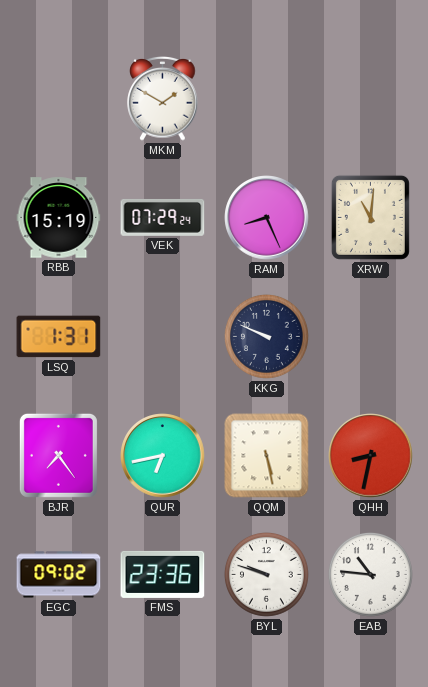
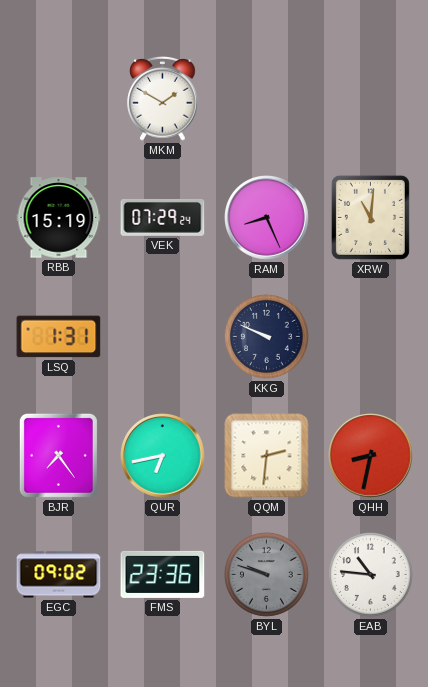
QQM: 5:28 -> 2:31 (267, 456)
BYL dial: white -> grey (266, 574)
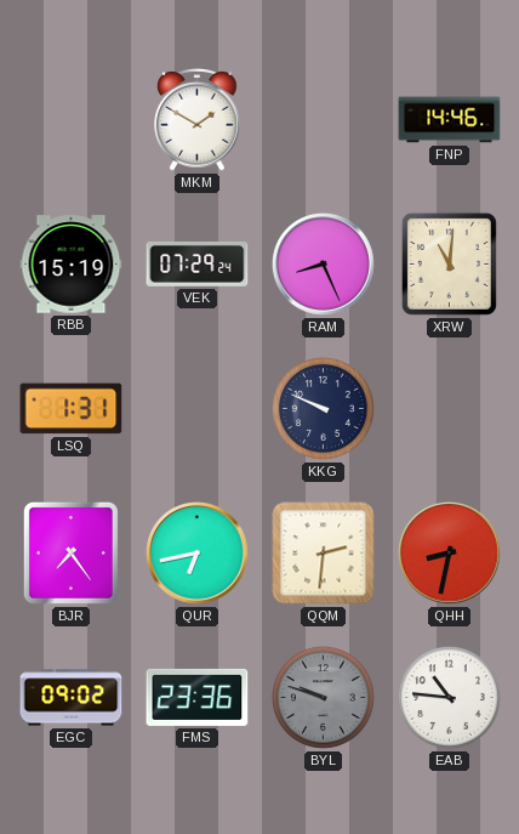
FNP: none -> 14:46 (450, 120)
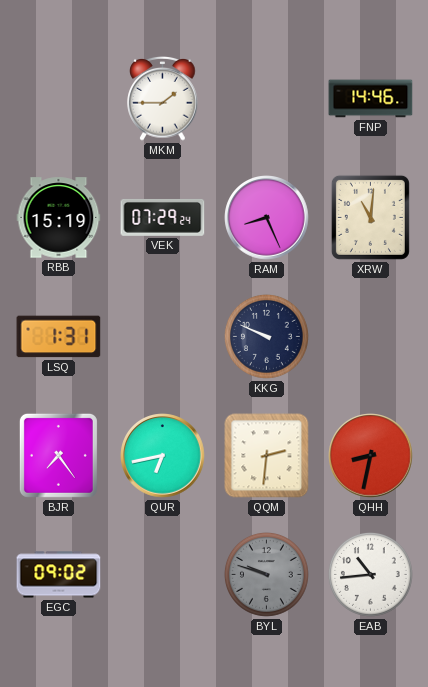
MKM: 1:50 -> 1:45 (163, 99)
FMS: 23:36 -> none (198, 697)
EAB: 10:46 -> 10:44 (370, 574)
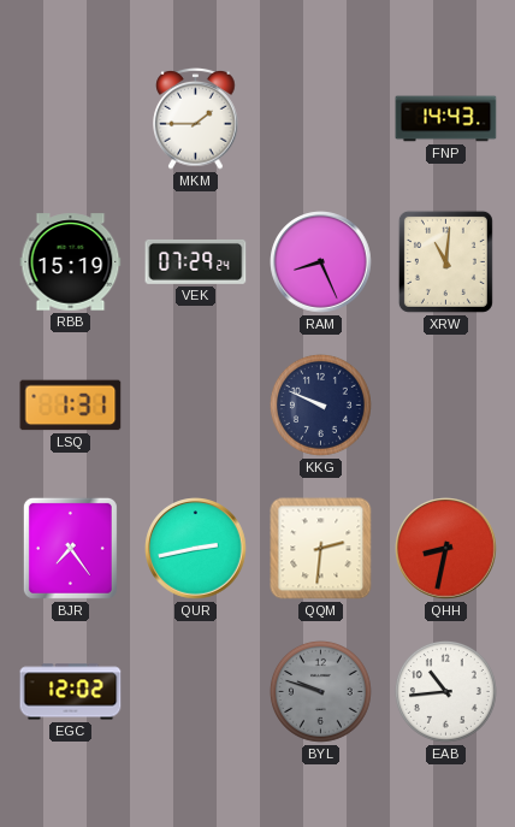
FNP: 14:46 -> 14:43 (446, 119)
QUR: 6:43 -> 2:43 (196, 549)
EGC: 09:02 -> 12:02 (71, 692)
